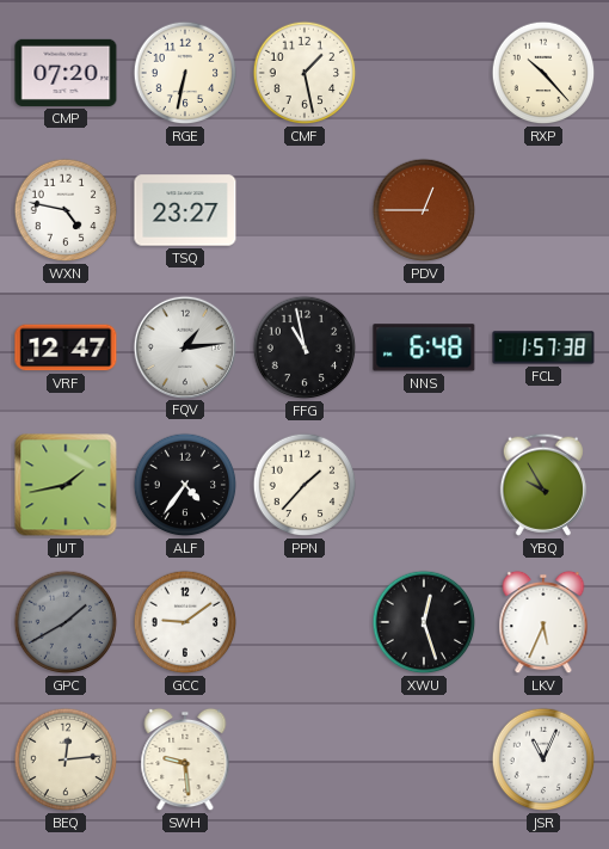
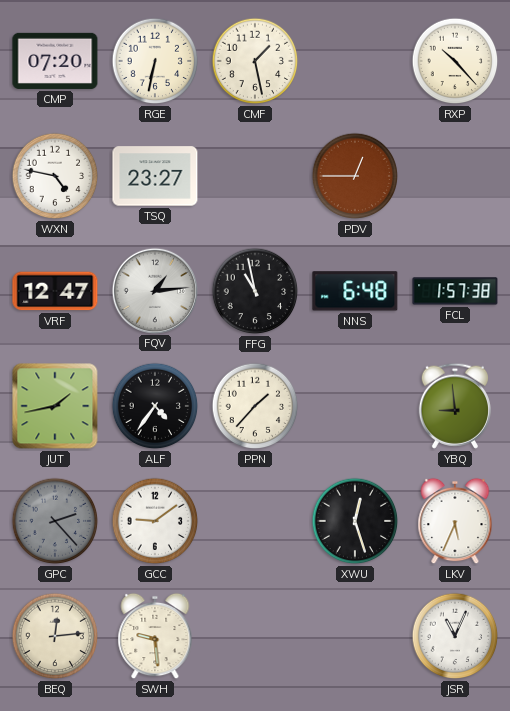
YBQ: 9:55 -> 8:59 (455, 406)
GPC: 1:40 -> 2:23 (55, 521)
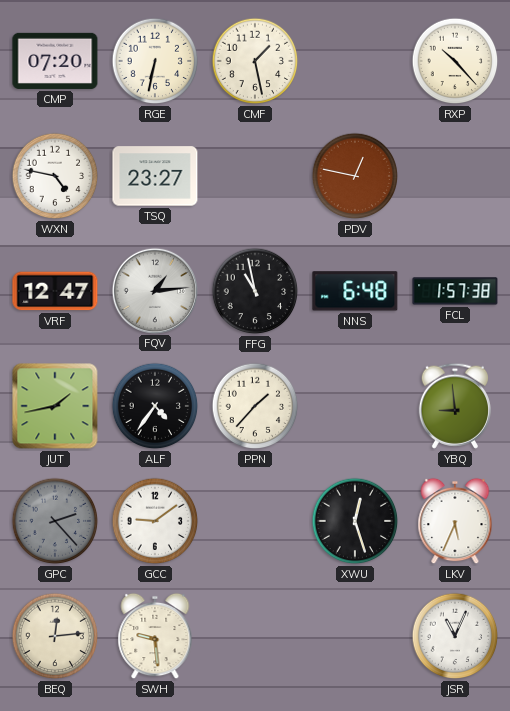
PDV: 12:45 -> 12:47 (355, 176)
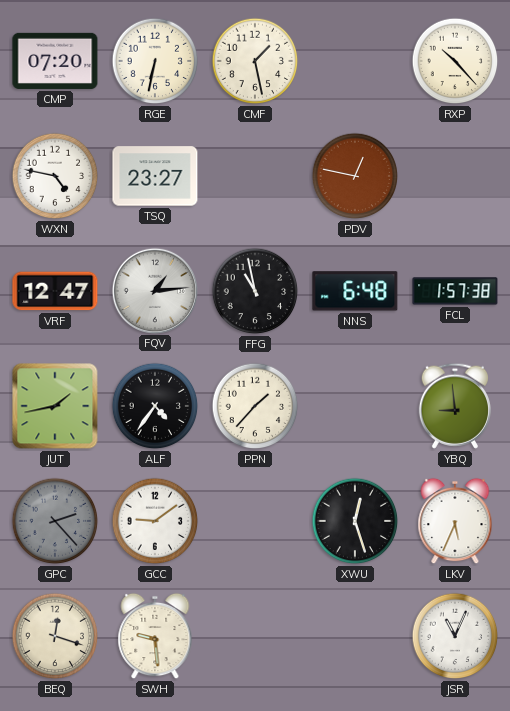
BEQ: 12:14 -> 12:18 (55, 636)
